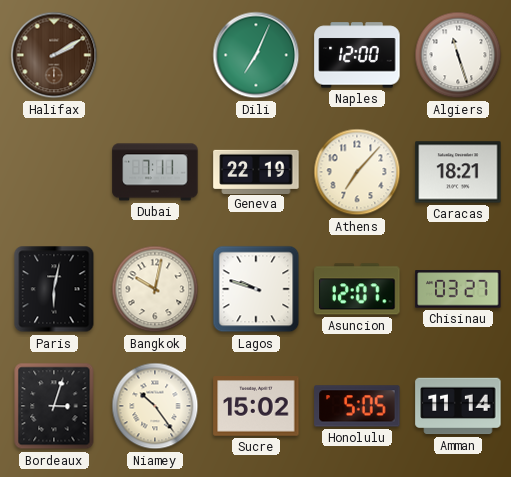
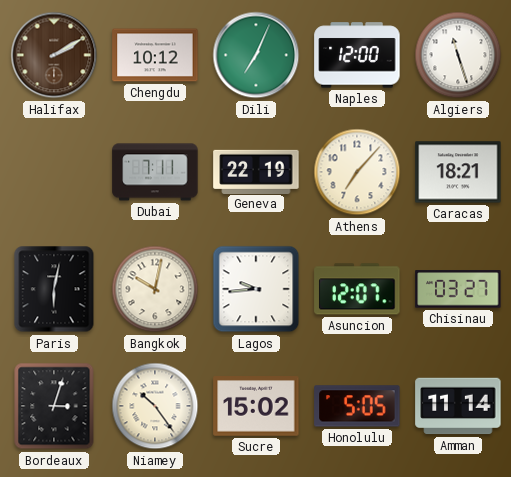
Chengdu: none -> 10:12 (155, 55)
Lagos: 9:48 -> 9:44 (256, 289)
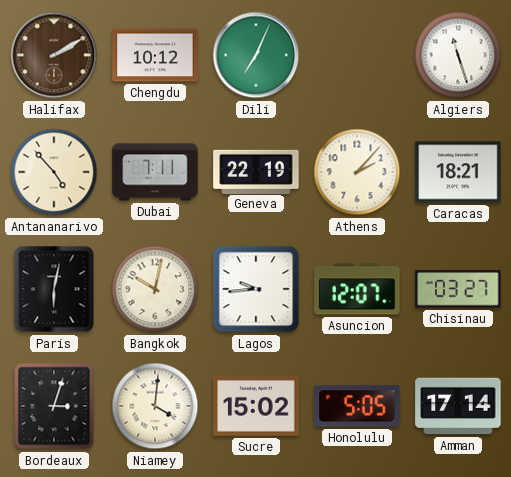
Naples: 12:00 -> none (357, 55)
Antananarivo: none -> 4:53 (54, 172)
Athens: 7:07 -> 2:07 (357, 172)
Niamey: 10:24 -> 4:01 (155, 406)
Amman: 11:14 -> 17:14 (458, 406)
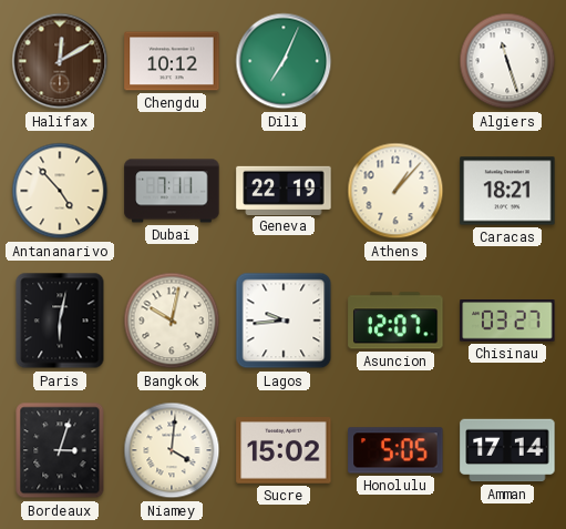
Halifax: 2:10 -> 12:10 (60, 61)
Athens: 2:07 -> 1:07 (395, 191)
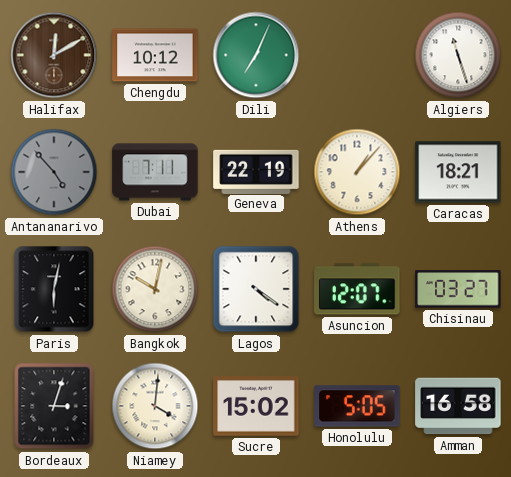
Antananarivo dial: cream -> grey (54, 172)
Lagos: 9:44 -> 4:21 (256, 289)
Amman: 17:14 -> 16:58 (458, 406)
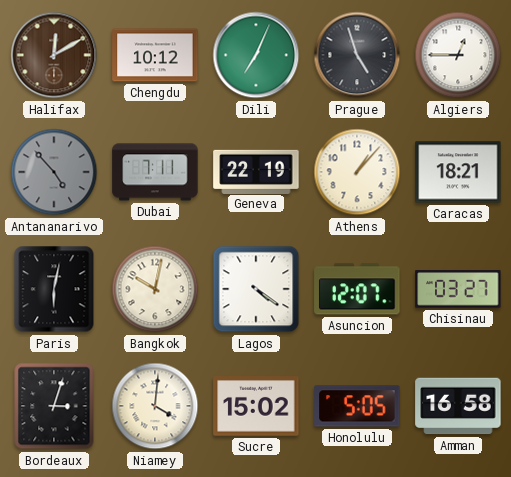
Prague: none -> 4:57 (357, 55)
Algiers: 11:27 -> 12:45 (458, 55)
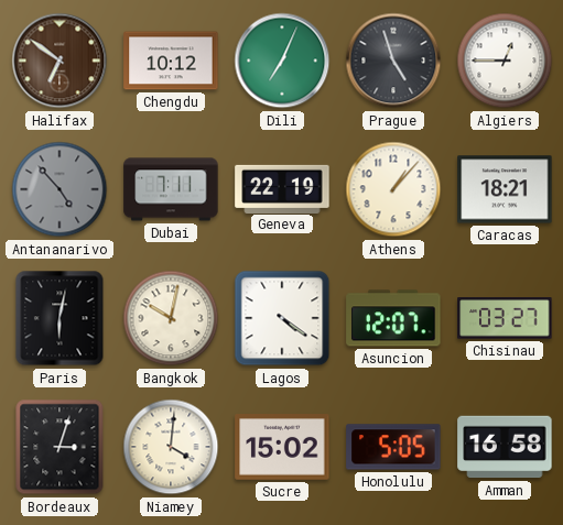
Halifax: 12:10 -> 6:51 (59, 61)
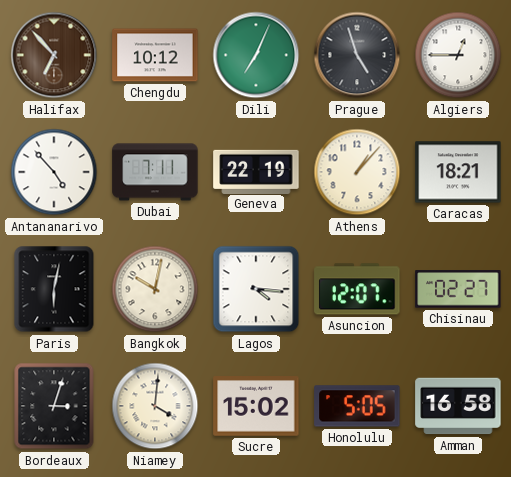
Halifax: 6:51 -> 6:53 (54, 55)
Antananarivo dial: grey -> white (54, 172)
Lagos: 4:21 -> 4:16 (256, 289)
Chisinau: 03:27 -> 02:27 (458, 289)
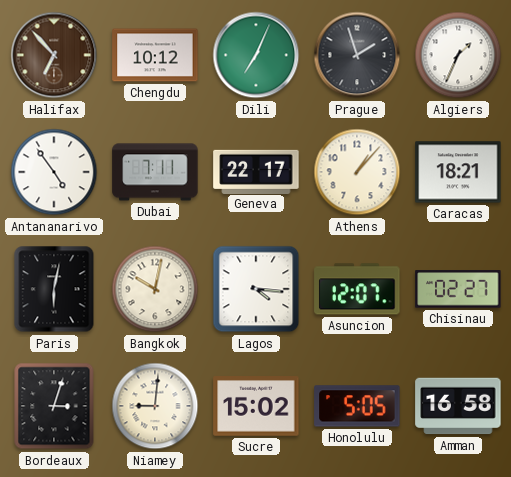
Prague: 4:57 -> 1:57 (357, 55)
Algiers: 12:45 -> 1:34 (458, 55)
Antananarivo: 4:53 -> 4:54 (54, 172)
Geneva: 22:19 -> 22:17 (256, 171)
Niamey: 4:01 -> 9:01 (155, 406)
